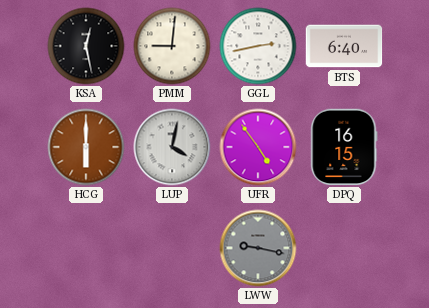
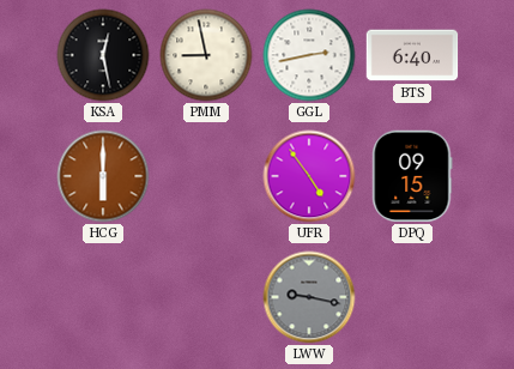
PMM: 9:01 -> 8:58 (206, 55)
LUP: 4:02 -> none (172, 147)
DPQ: 16:15 -> 09:15 (412, 176)
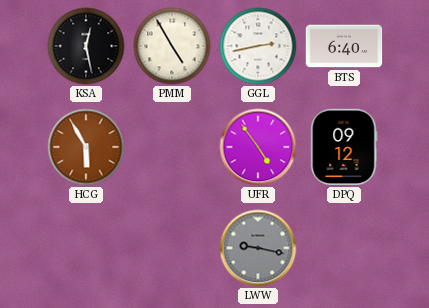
PMM: 8:58 -> 4:55 (172, 46)
HCG: 6:00 -> 5:55 (86, 147)
DPQ: 09:15 -> 09:12 (344, 147)
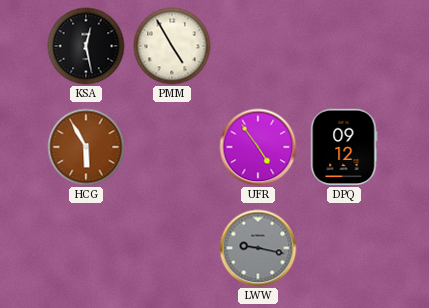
GGL: 2:43 -> none (258, 46)
BTS: 6:40 -> none (344, 46)
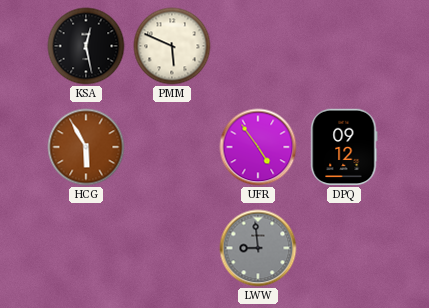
PMM: 4:55 -> 5:49 (172, 46)
LWW: 9:17 -> 8:59 (258, 248)
